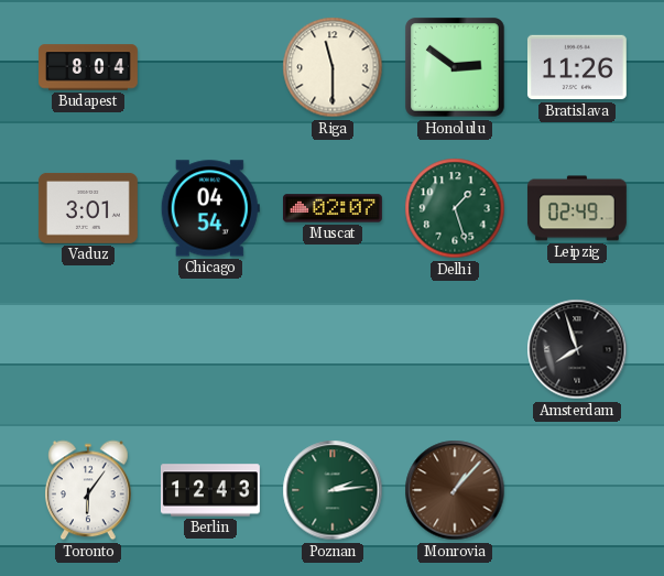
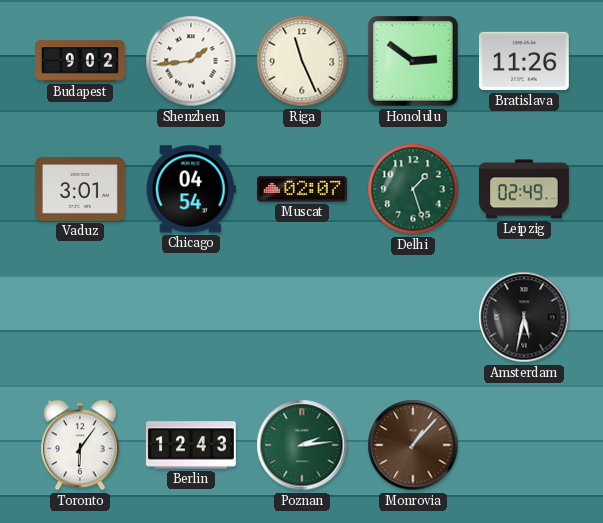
Budapest: 8:04 -> 9:02 (81, 61)
Shenzhen: none -> 1:44 (191, 61)
Riga: 11:30 -> 11:26 (302, 61)
Amsterdam: 7:57 -> 5:32 (524, 317)
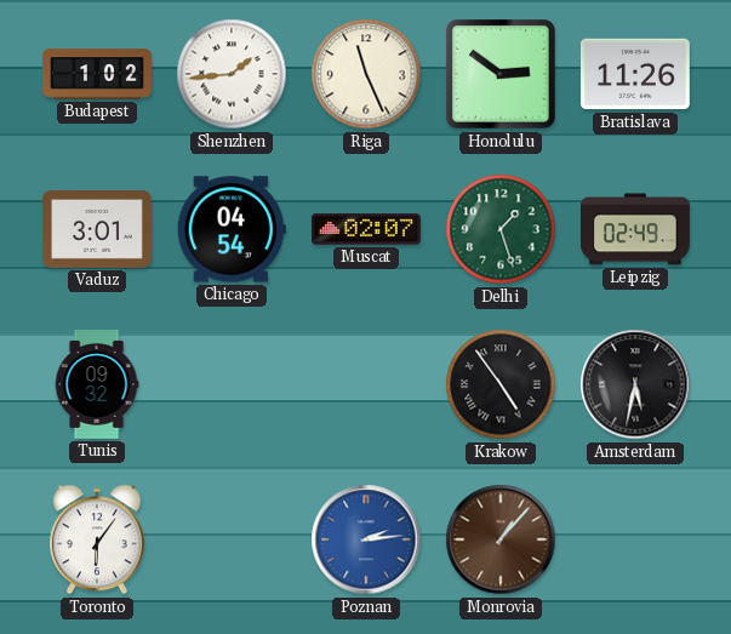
Budapest: 9:02 -> 1:02 (98, 74)
Tunis: none -> 09:32 (97, 385)
Krakow: none -> 4:54 (501, 384)
Berlin: 12:43 -> none (191, 445)
Poznan dial: green -> blue (366, 539)
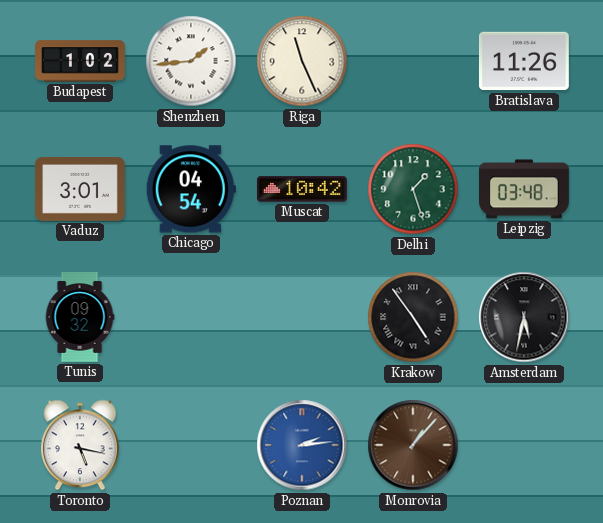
Honolulu: 2:51 -> none (502, 75)
Muscat: 02:07 -> 10:42 (302, 189)
Leipzig: 02:49 -> 03:48 (524, 189)
Toronto: 6:06 -> 5:17 (81, 445)
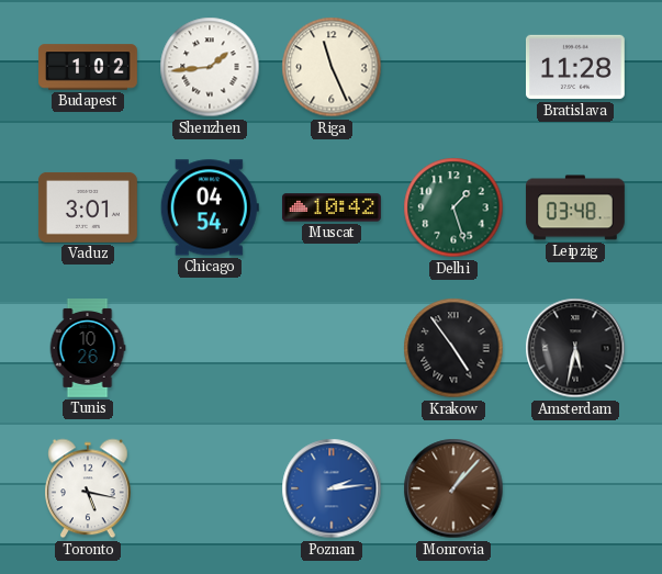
Bratislava: 11:26 -> 11:28 (575, 67)
Tunis: 09:32 -> 10:26 (88, 349)
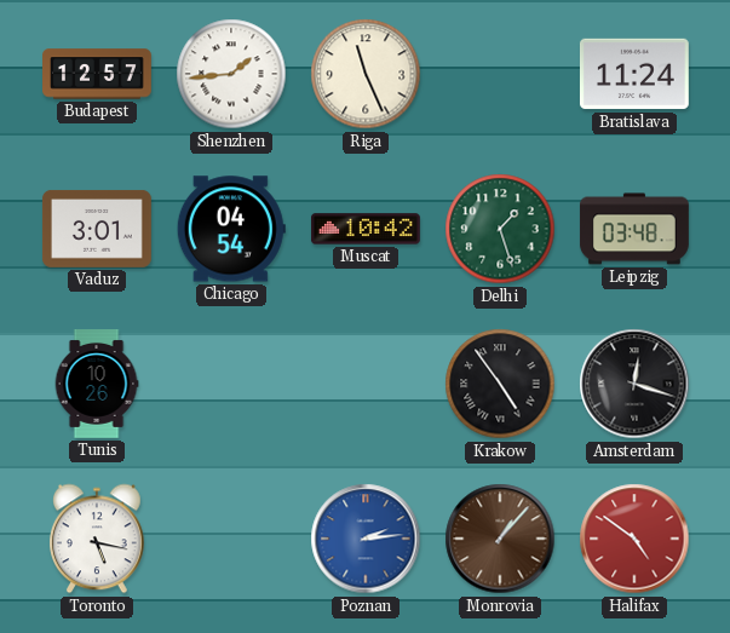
Budapest: 1:02 -> 12:57 (98, 74)
Bratislava: 11:28 -> 11:24 (634, 74)
Amsterdam: 5:32 -> 12:18 (634, 384)
Halifax: none -> 4:51 (634, 539)
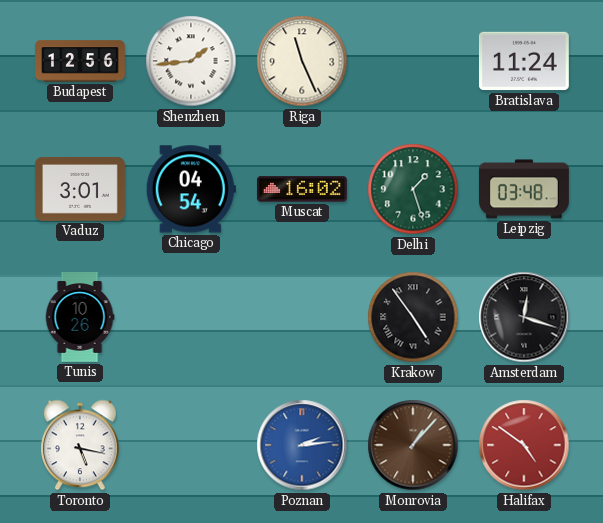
Budapest: 12:57 -> 12:56 (81, 61)
Muscat: 10:42 -> 16:02 (302, 189)
